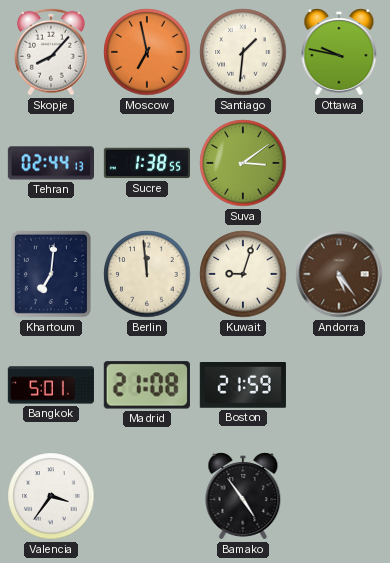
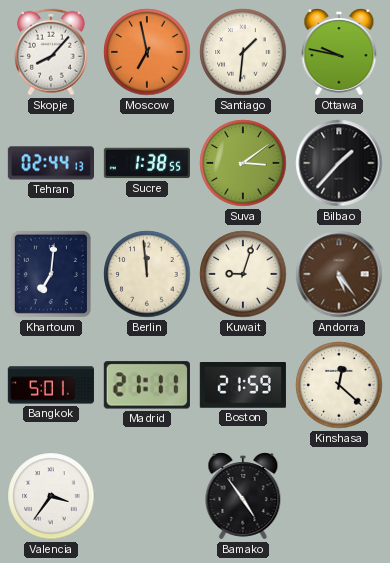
Bilbao: none -> 1:37 (339, 163)
Madrid: 21:08 -> 21:11 (147, 385)
Kinshasa: none -> 12:22 (339, 385)
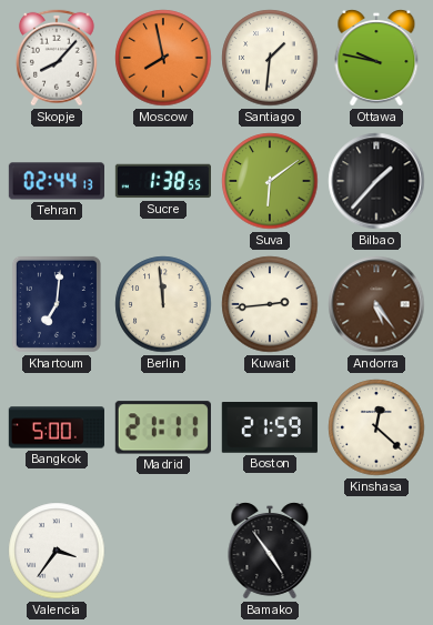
Moscow: 6:58 -> 7:58 (163, 58)
Suva: 3:09 -> 6:09 (270, 181)
Kuwait: 9:03 -> 2:44 (270, 304)
Bangkok: 5:01 -> 5:00 (57, 427)
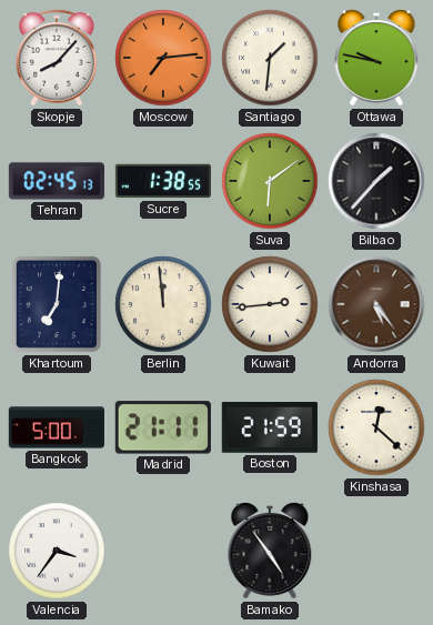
Moscow: 7:58 -> 7:14 (163, 58)
Tehran: 02:44 -> 02:45 (56, 181)
